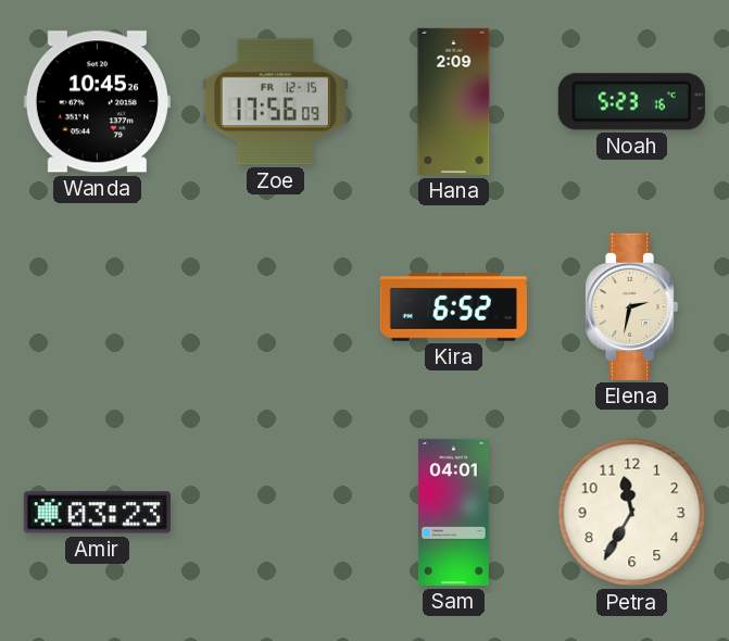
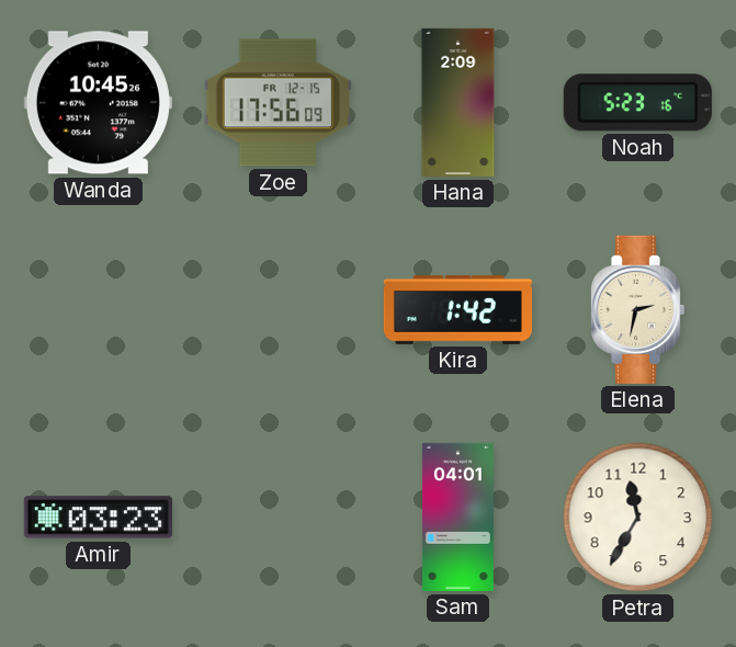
Kira: 6:52 -> 1:42 (457, 310)
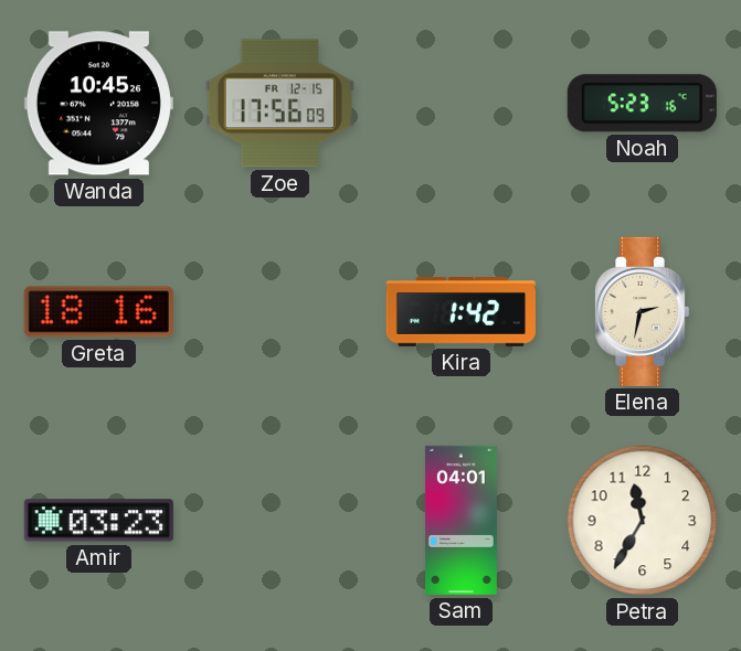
Hana: 2:09 -> none (458, 102)
Greta: none -> 18:16 (98, 312)
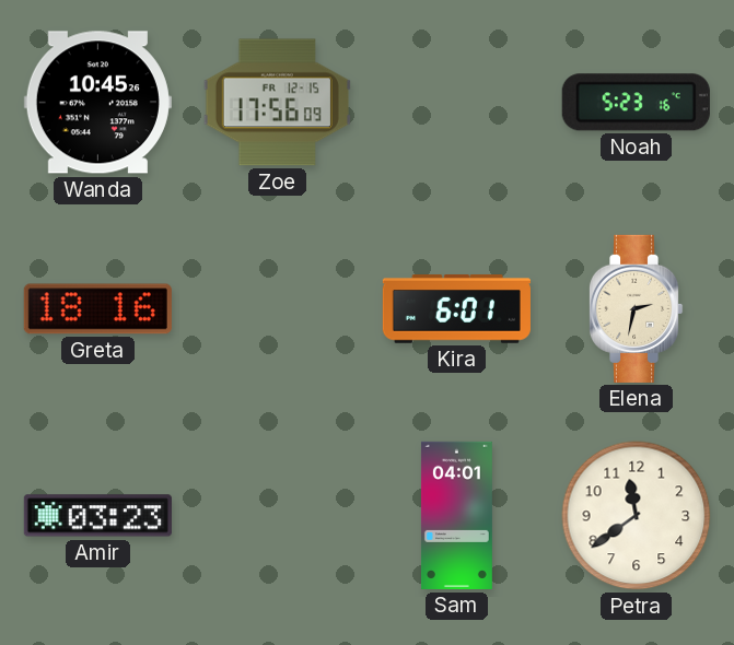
Kira: 1:42 -> 6:01 (456, 309)
Petra: 11:35 -> 11:39 (637, 516)
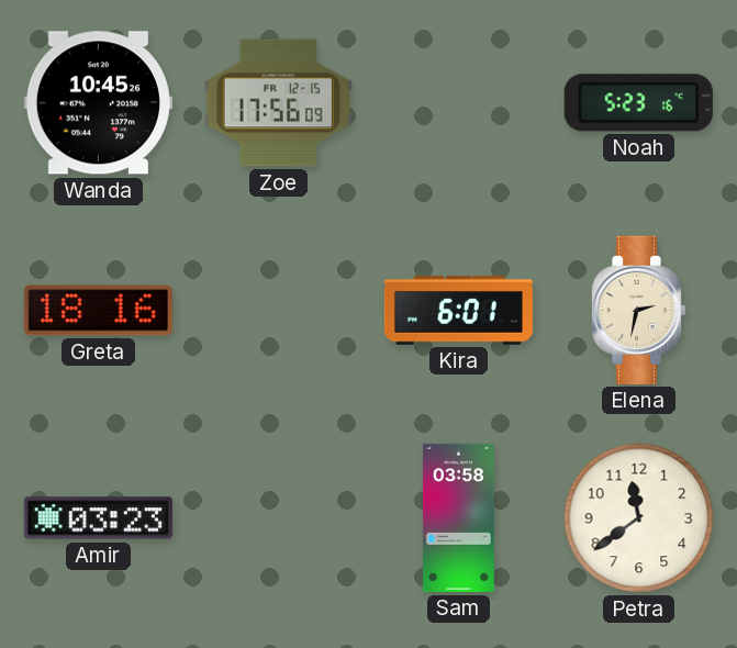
Sam: 04:01 -> 03:58 (458, 517)
